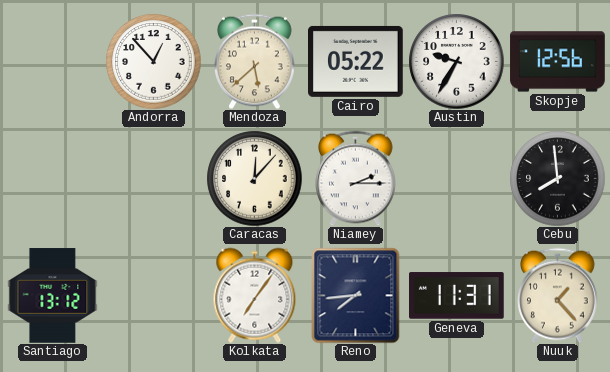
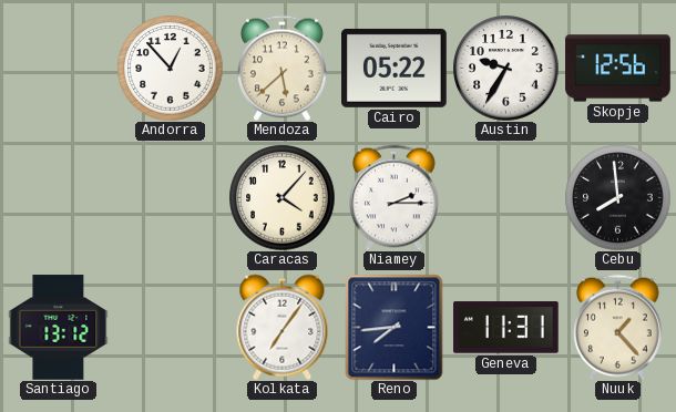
Caracas: 12:07 -> 4:07 (281, 197)
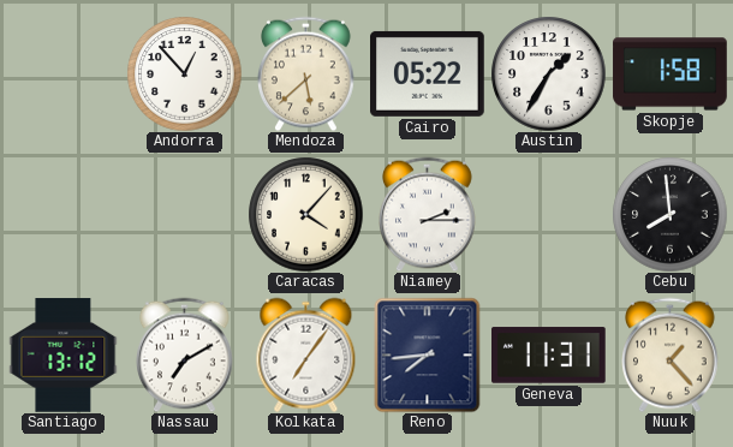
Austin: 9:35 -> 1:35 (548, 73)
Skopje: 12:56 -> 1:58 (671, 74)
Nassau: none -> 7:10 (185, 354)
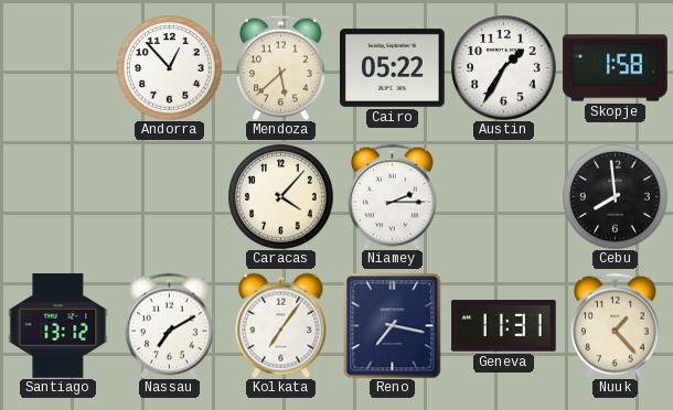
Reno: 7:44 -> 7:17 (393, 325)
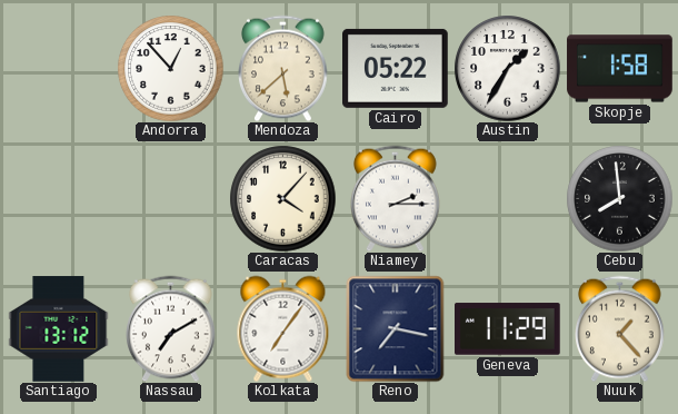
Geneva: 11:31 -> 11:29 (508, 329)
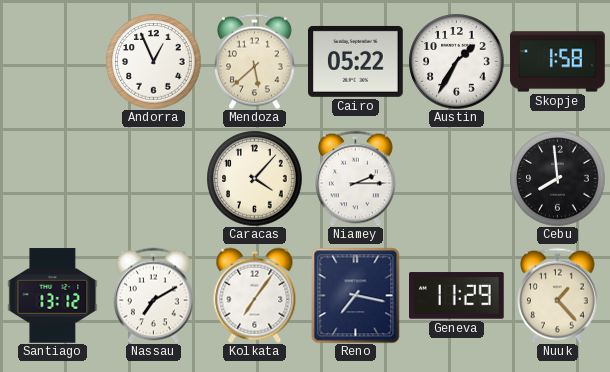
Andorra: 12:53 -> 12:56 (153, 61)
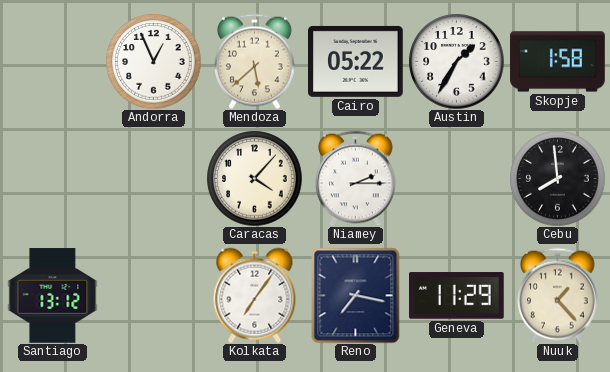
Nassau: 7:10 -> none (154, 295)
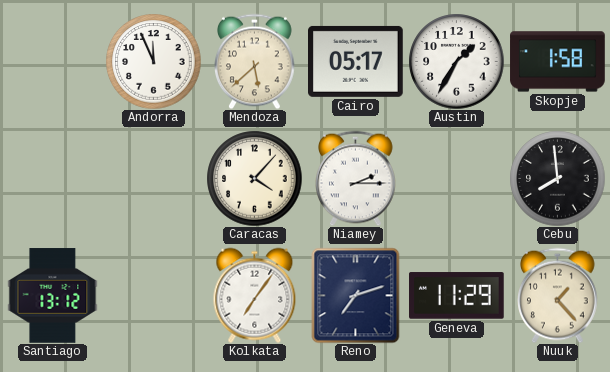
Andorra: 12:56 -> 11:56 (153, 61)
Cairo: 05:22 -> 05:17 (356, 61)
Reno: 7:17 -> 7:12 (356, 295)
